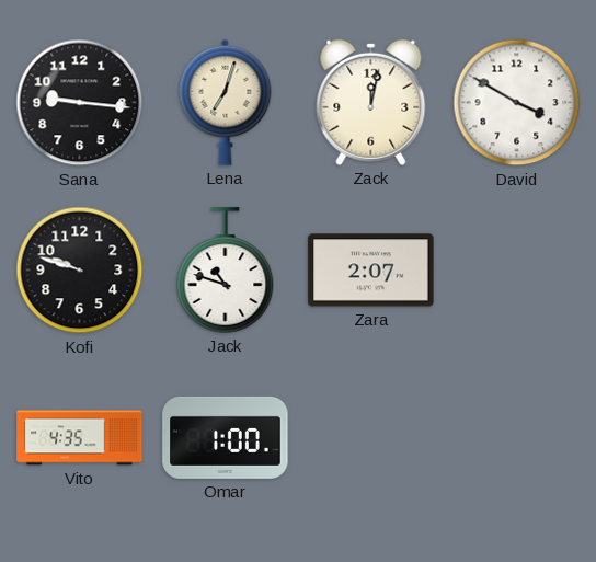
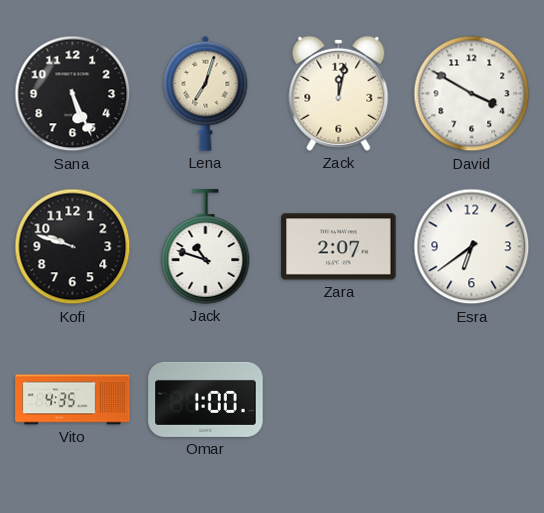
Sana: 9:16 -> 5:26 (73, 94)
Esra: none -> 6:39 (472, 247)
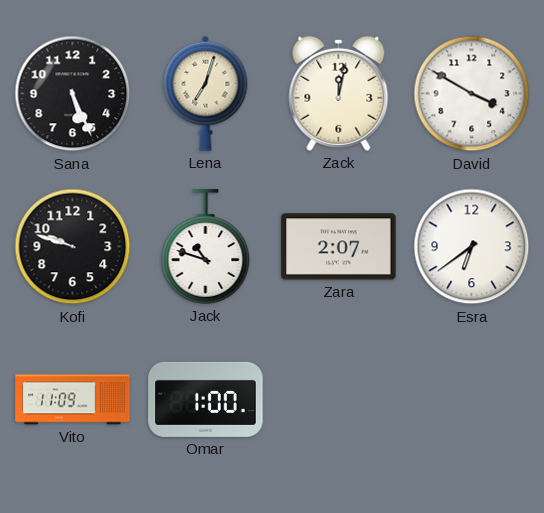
Vito: 4:35 -> 11:09 (73, 400)
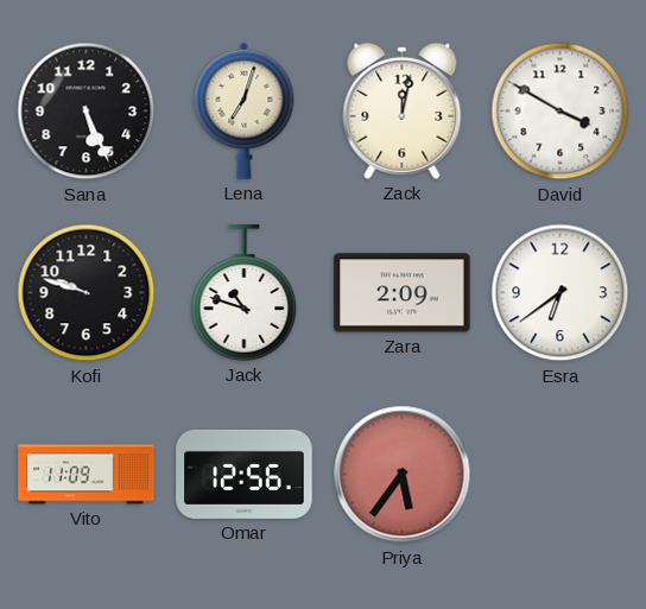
Zara: 2:07 -> 2:09 (403, 293)
Omar: 1:00 -> 12:56 (245, 474)
Priya: none -> 5:36 (403, 475)
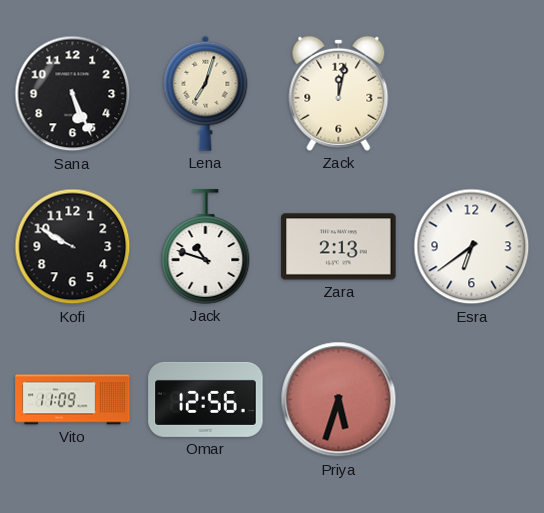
David: 3:50 -> none (560, 112)
Kofi: 9:48 -> 9:50 (73, 247)
Zara: 2:09 -> 2:13 (339, 247)
Priya: 5:36 -> 5:33 (339, 400)
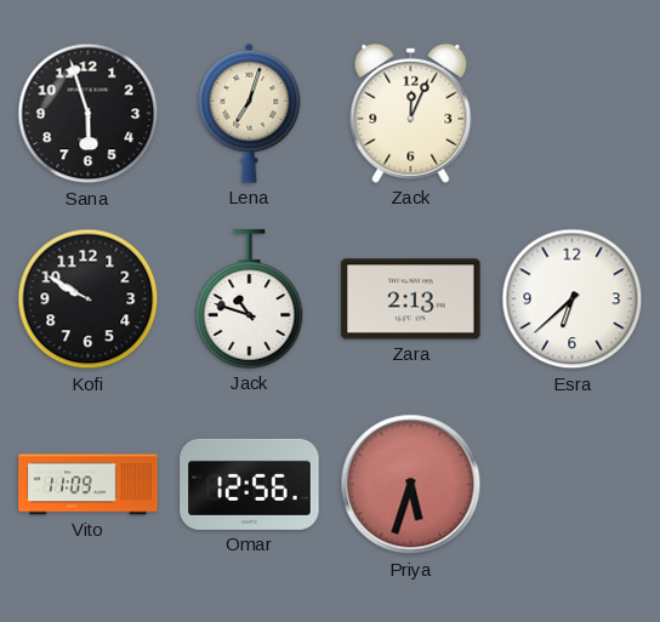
Sana: 5:26 -> 5:57 (89, 114)
Zack: 12:02 -> 12:04 (411, 113)
Esra: 6:39 -> 6:38 (573, 299)
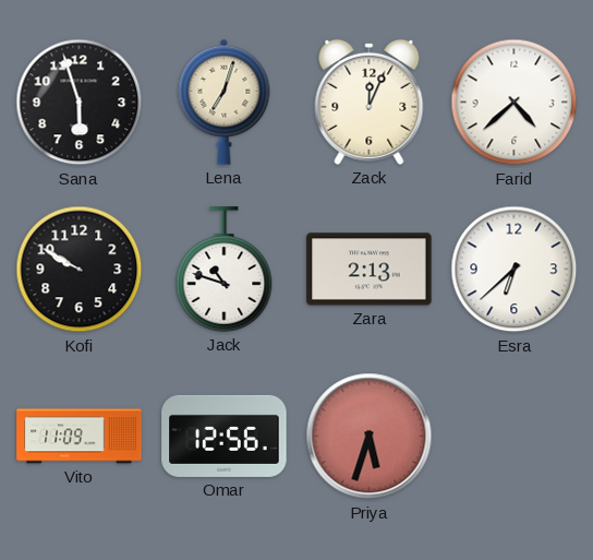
Farid: none -> 4:38 (515, 103)
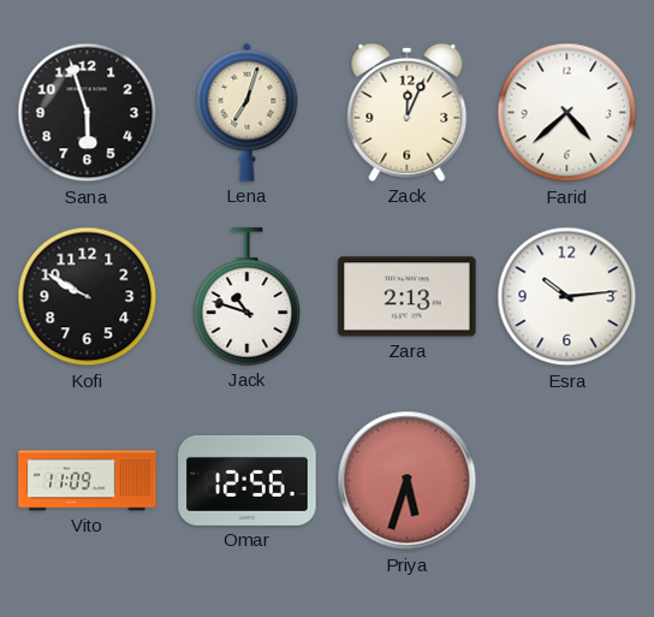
Esra: 6:38 -> 10:14 (567, 297)
